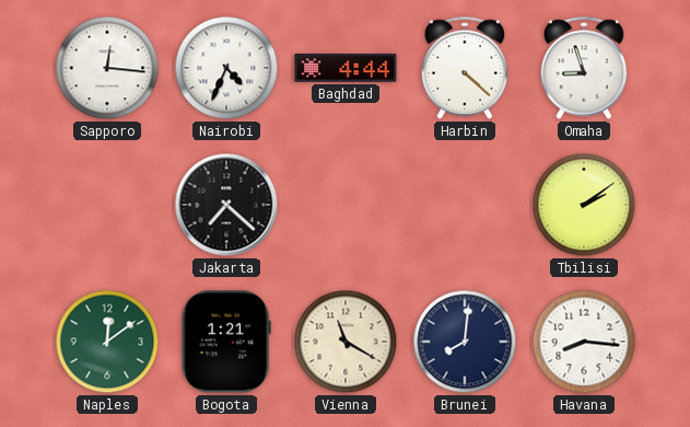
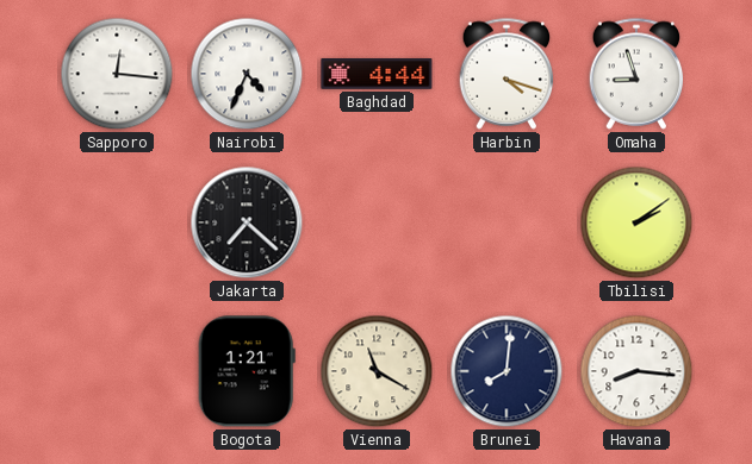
Harbin: 4:22 -> 4:18 (506, 74)
Naples: 12:09 -> none (107, 342)
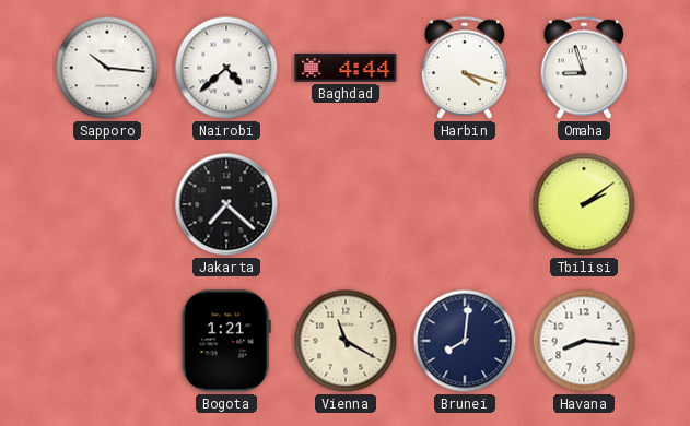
Sapporo: 12:16 -> 10:16 (107, 68)
Nairobi: 4:34 -> 4:38 (226, 68)
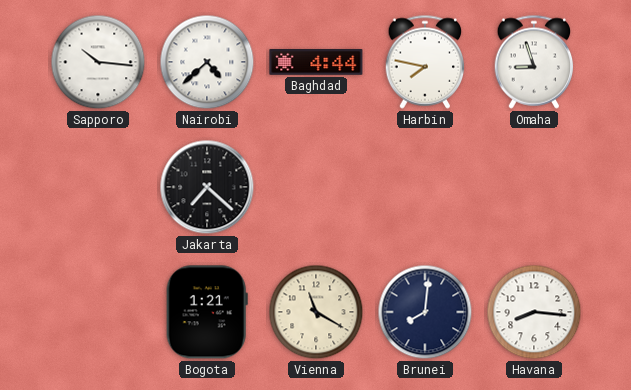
Harbin: 4:18 -> 7:47 (425, 62)
Tbilisi: 2:09 -> none (584, 204)
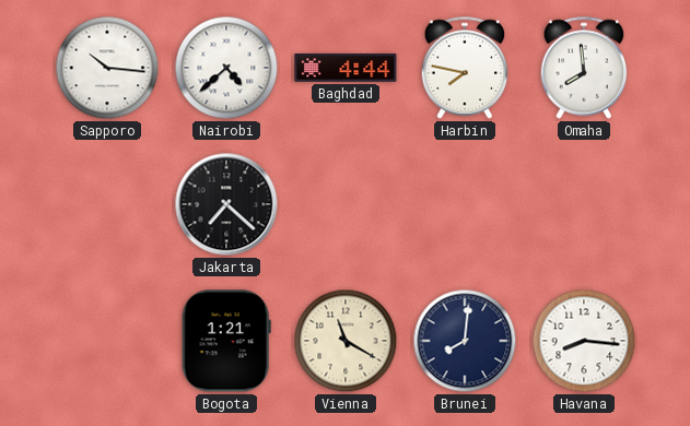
Omaha: 8:57 -> 7:59 (584, 68)
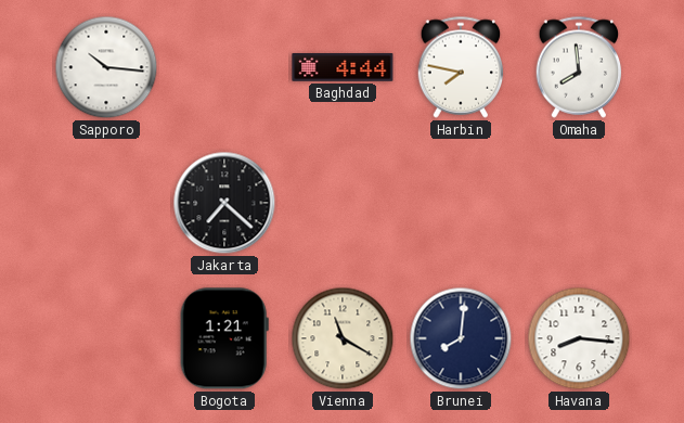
Nairobi: 4:38 -> none (226, 68)
